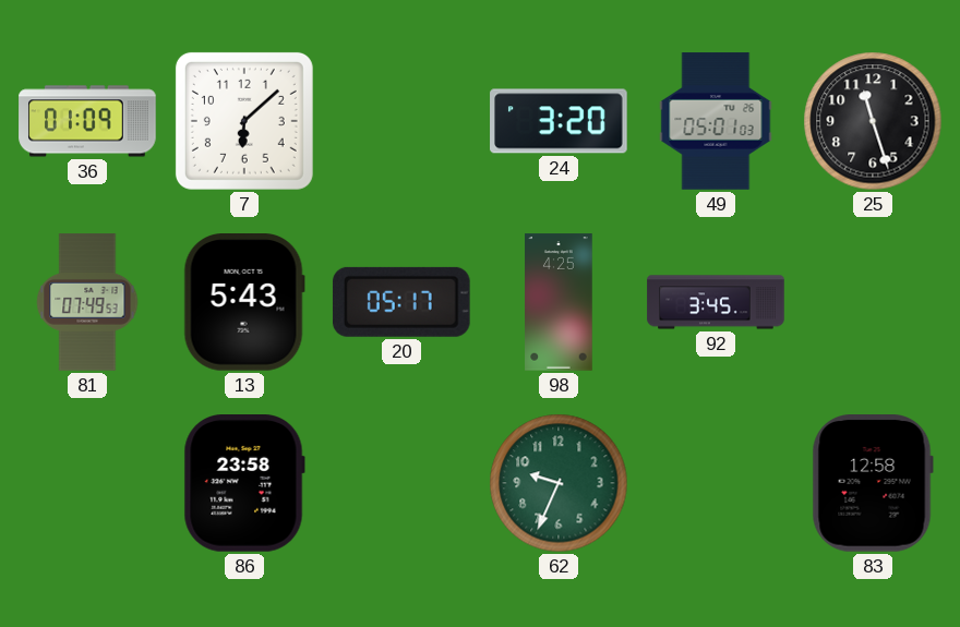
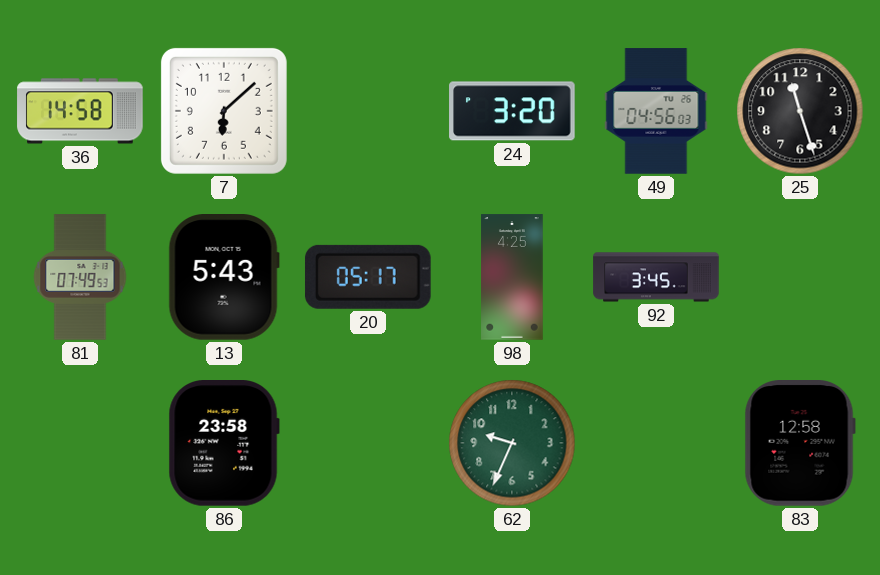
36: 01:09 -> 14:58 (80, 111)
49: 05:01 -> 04:56 (656, 111)
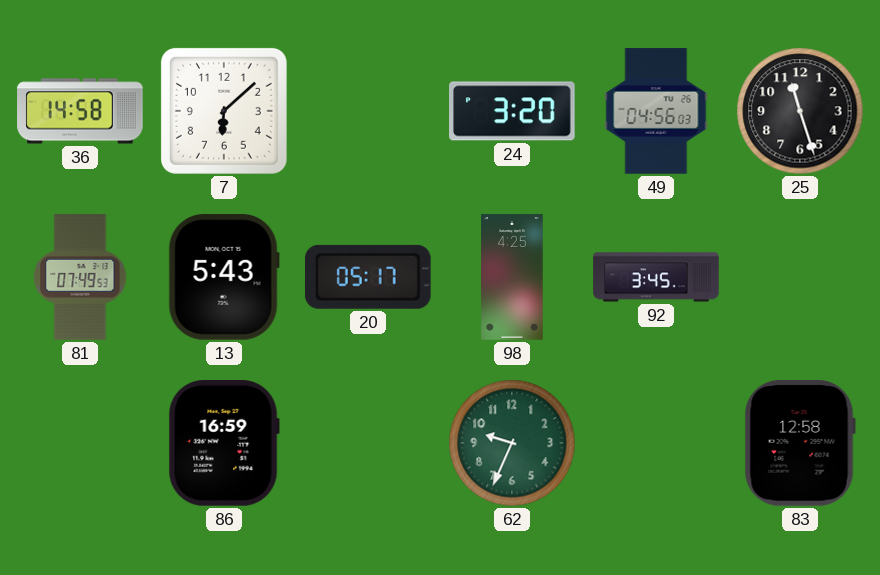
86: 23:58 -> 16:59 (224, 444)
